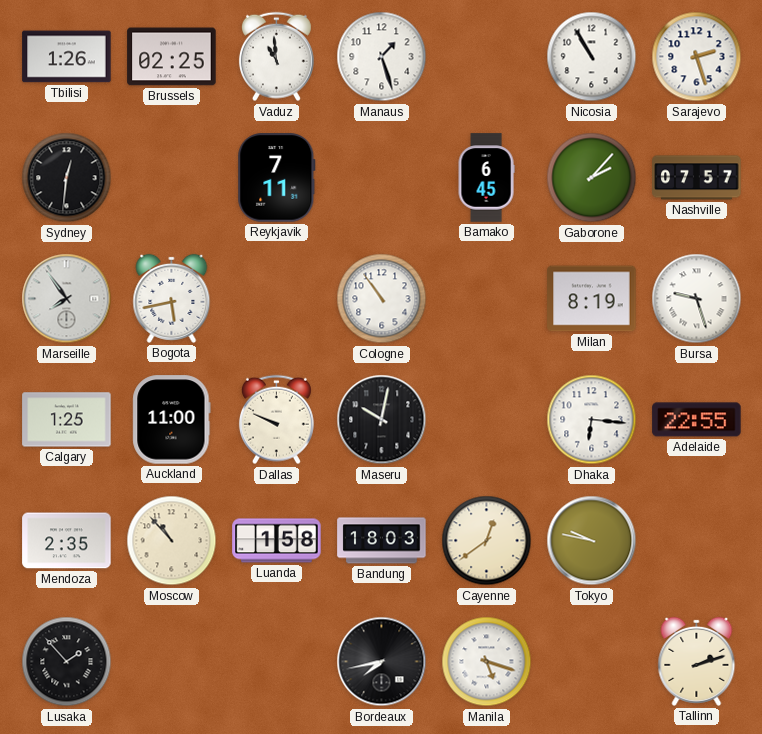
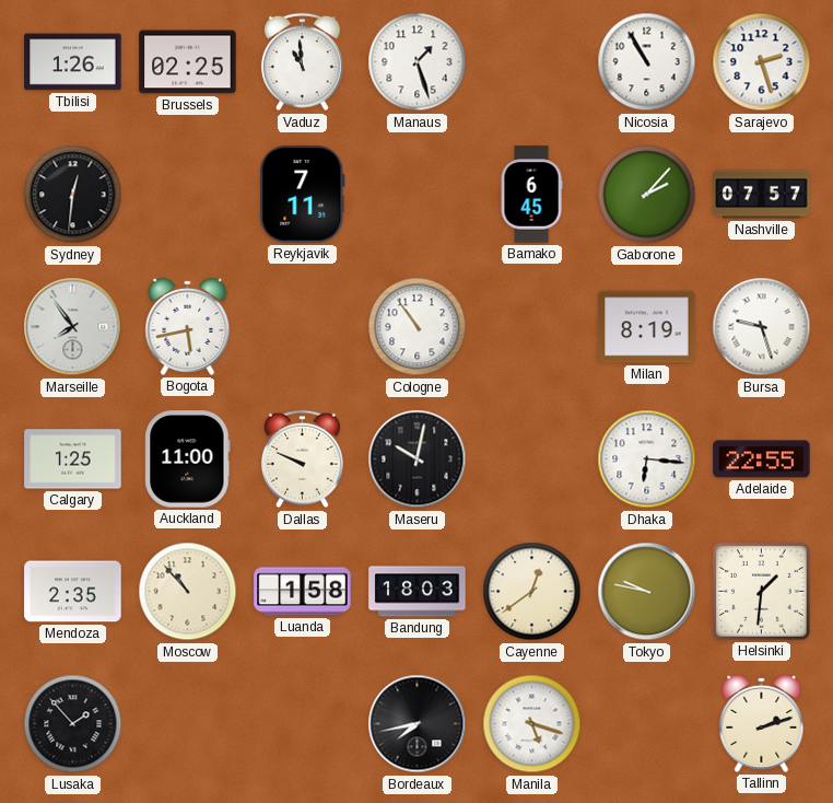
Helsinki: none -> 1:31 (762, 592)
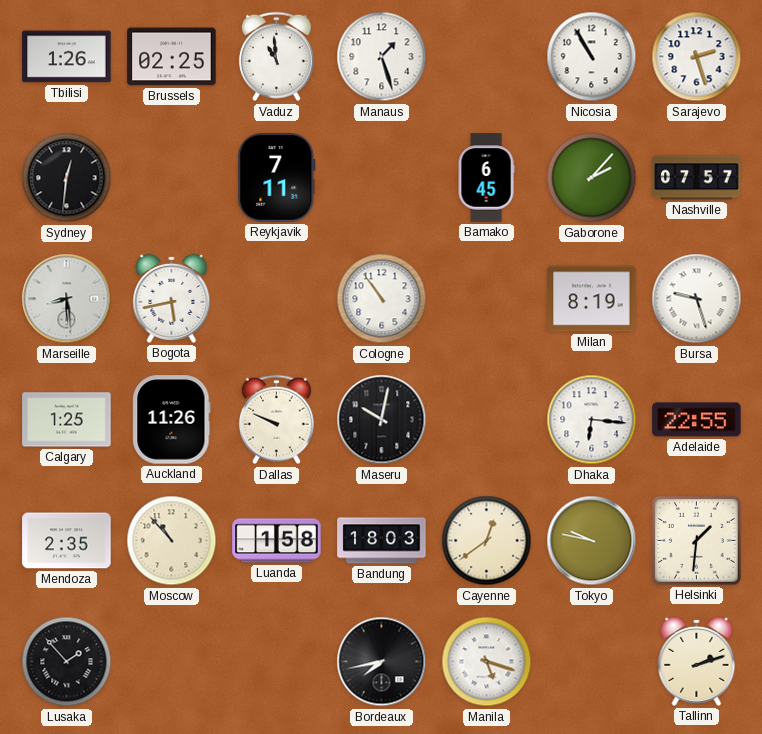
Marseille: 7:54 -> 8:29 (67, 299)
Auckland: 11:00 -> 11:26 (172, 420)
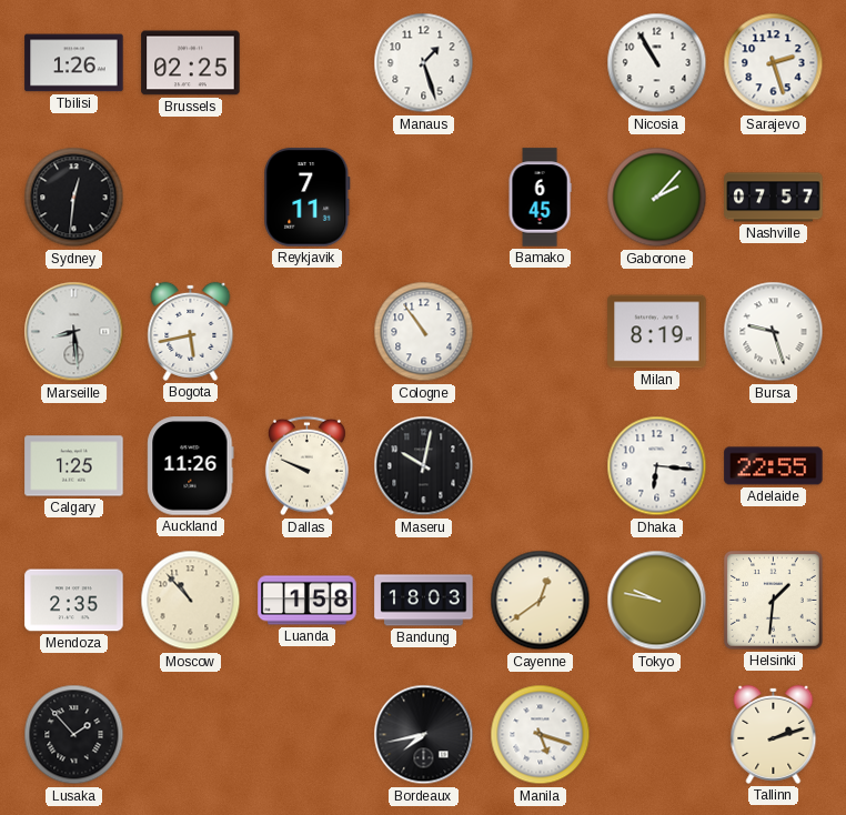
Vaduz: 10:59 -> none (276, 57)
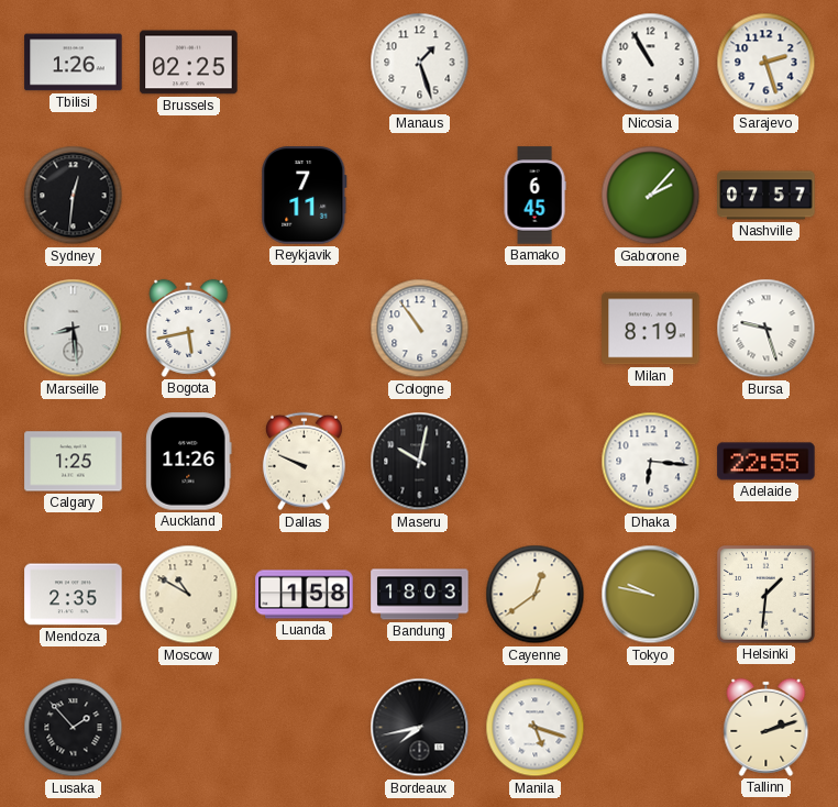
Moscow: 10:53 -> 10:50 (189, 595)
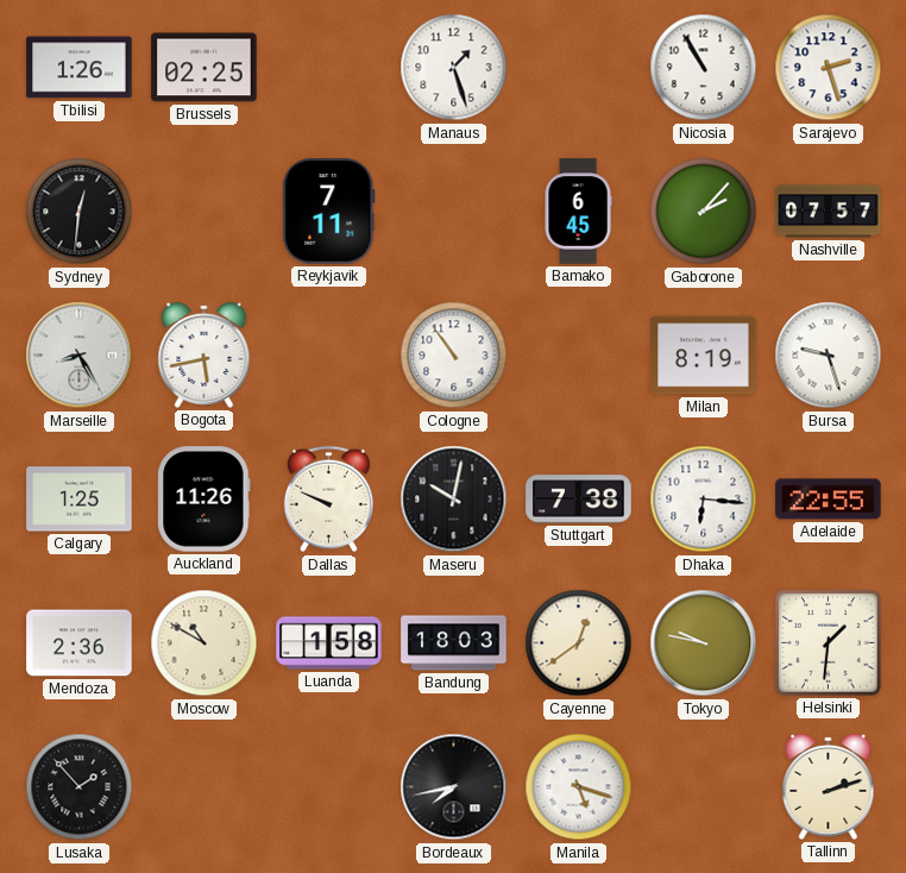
Marseille: 8:29 -> 8:25 (80, 356)
Stuttgart: none -> 7:38 (579, 500)
Mendoza: 2:35 -> 2:36 (80, 643)
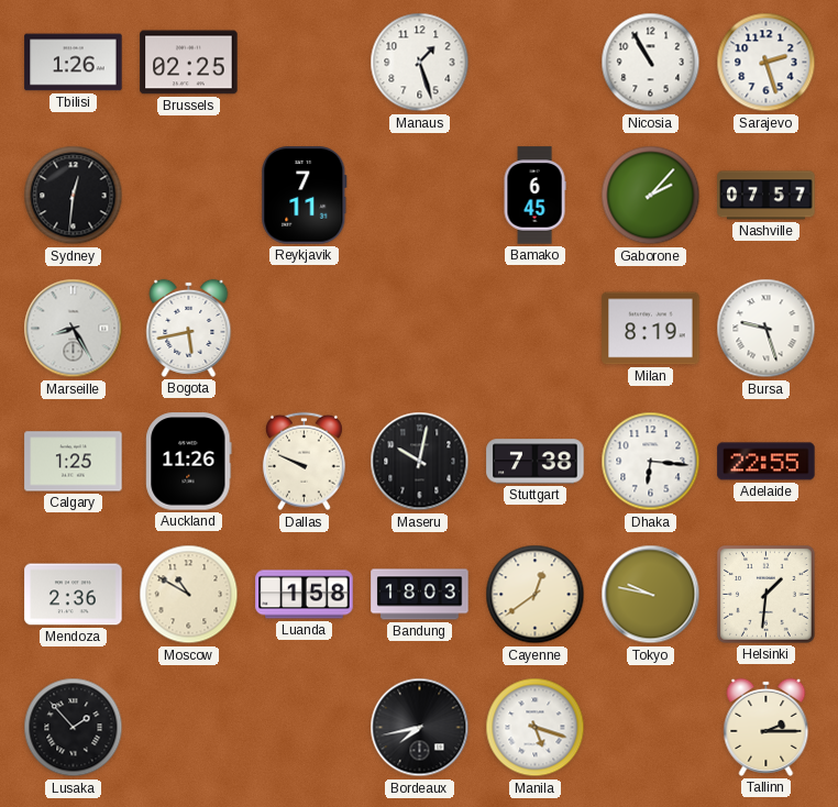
Cologne: 10:54 -> none (454, 356)
Tallinn: 2:12 -> 2:15 (767, 727)
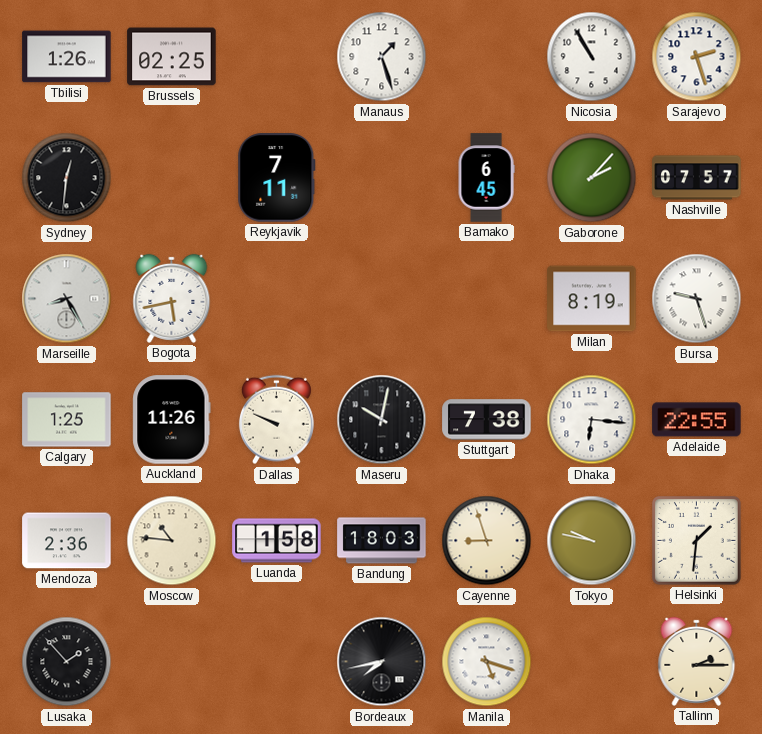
Moscow: 10:50 -> 10:46 (172, 541)
Cayenne: 12:39 -> 8:57 (487, 541)
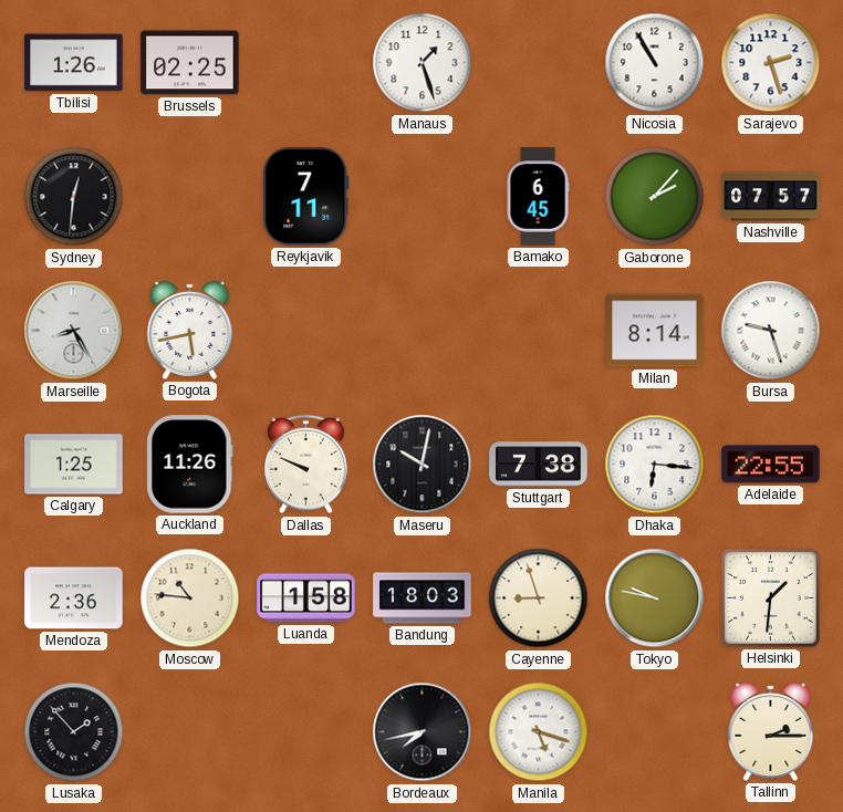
Milan: 8:19 -> 8:14 (655, 331)
